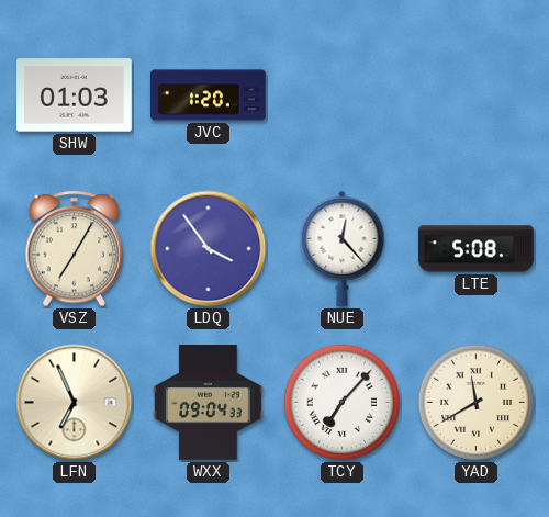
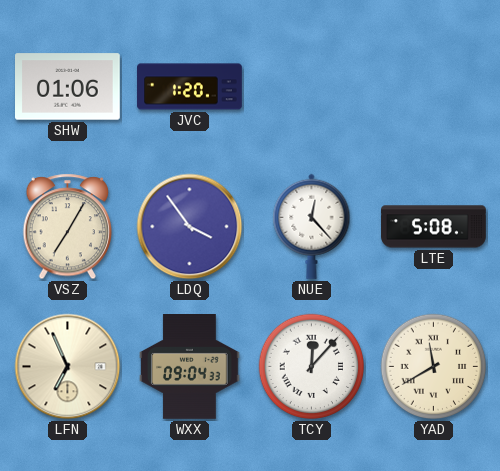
SHW: 01:03 -> 01:06 (68, 87)
TCY: 7:07 -> 12:07 (312, 367)
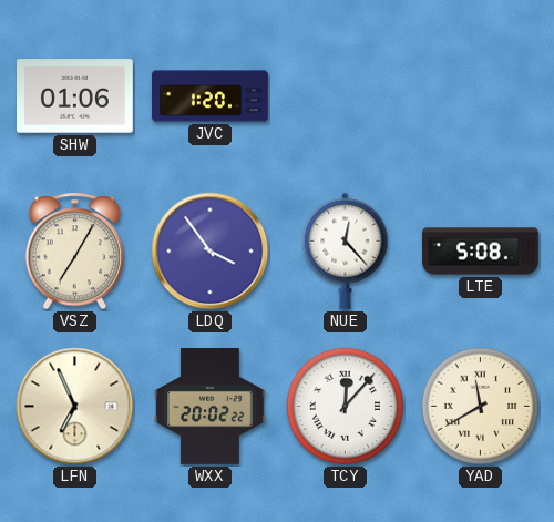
WXX: 09:04 -> 20:02 (211, 407)
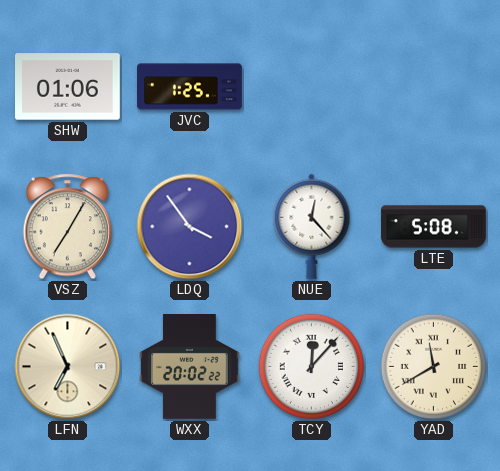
JVC: 1:20 -> 1:25 (190, 87)
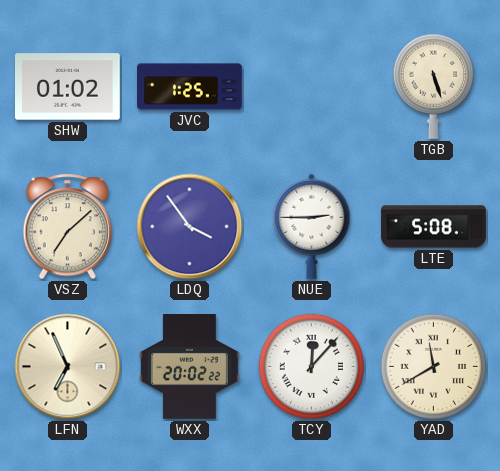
SHW: 01:06 -> 01:02 (68, 87)
TGB: none -> 5:27 (433, 86)
VSZ: 7:05 -> 7:08 (68, 227)
NUE: 12:23 -> 2:45 (312, 226)
